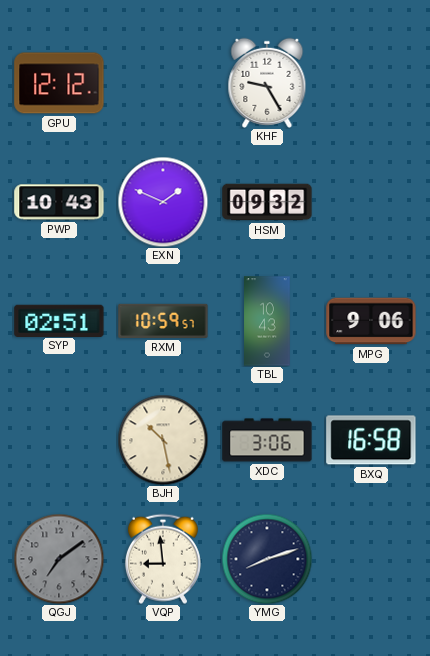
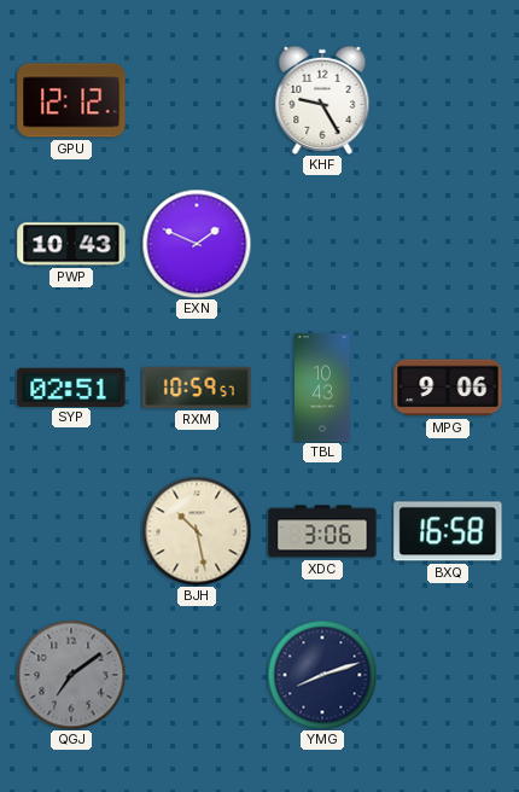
HSM: 09:32 -> none (267, 202)
VQP: 8:59 -> none (163, 559)
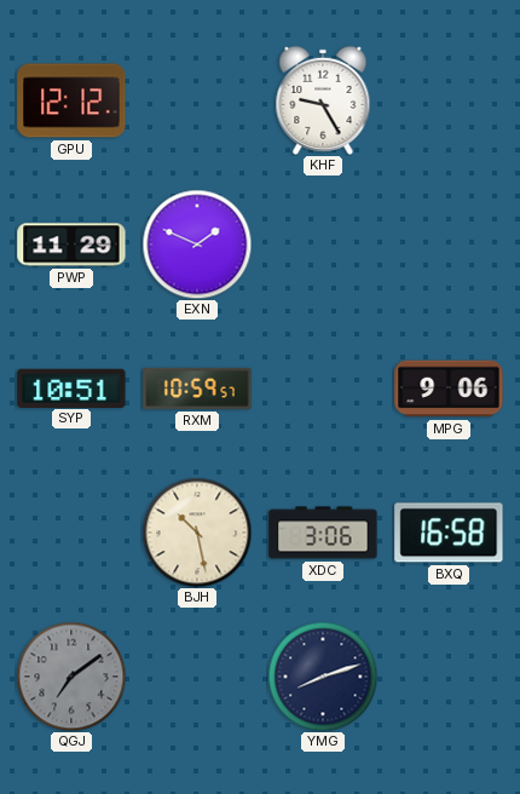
PWP: 10:43 -> 11:29 (71, 244)
SYP: 02:51 -> 10:51 (71, 387)
TBL: 10:43 -> none (322, 388)
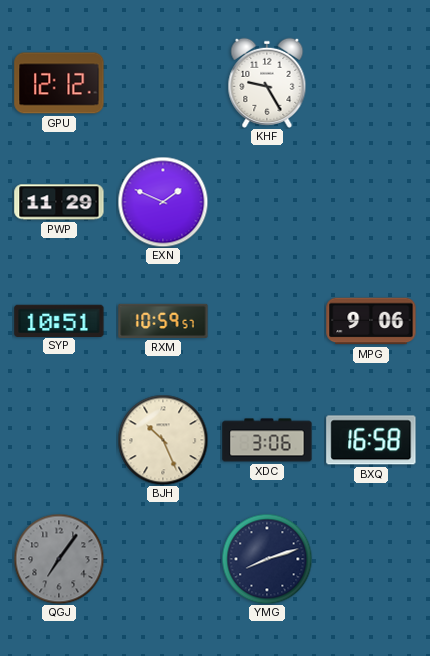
BJH: 10:28 -> 10:26 (163, 440)
QGJ: 7:09 -> 7:06 (59, 559)
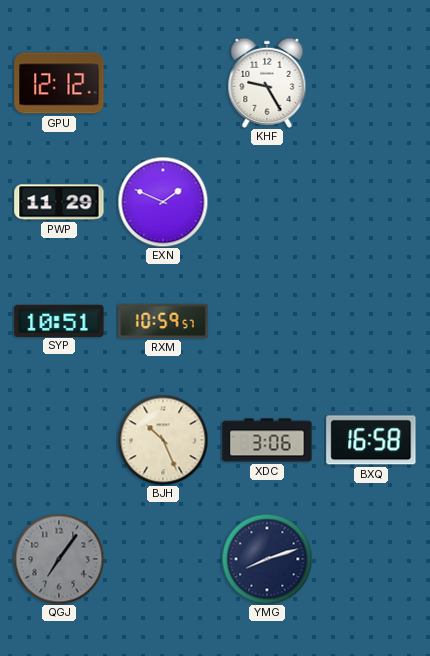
MPG: 9:06 -> none (371, 321)
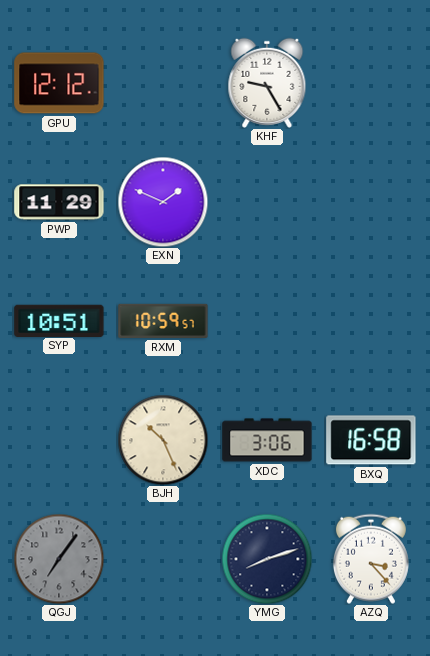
AZQ: none -> 3:23 (371, 559)
